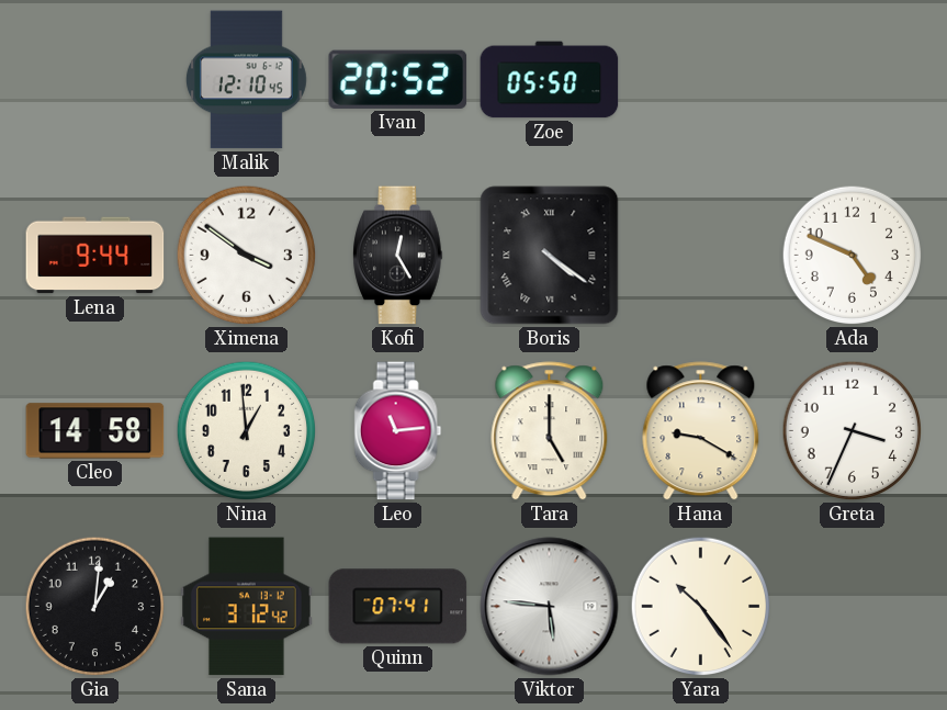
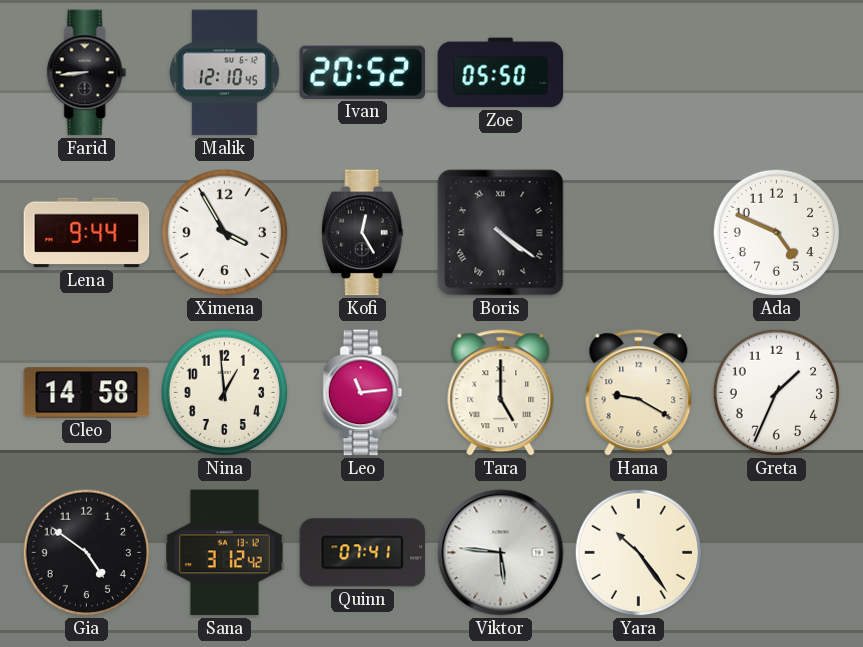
Farid: none -> 8:44 (87, 73)
Ximena: 3:51 -> 3:55 (225, 233)
Greta: 3:34 -> 1:34 (777, 393)
Gia: 1:01 -> 4:51 (87, 553)
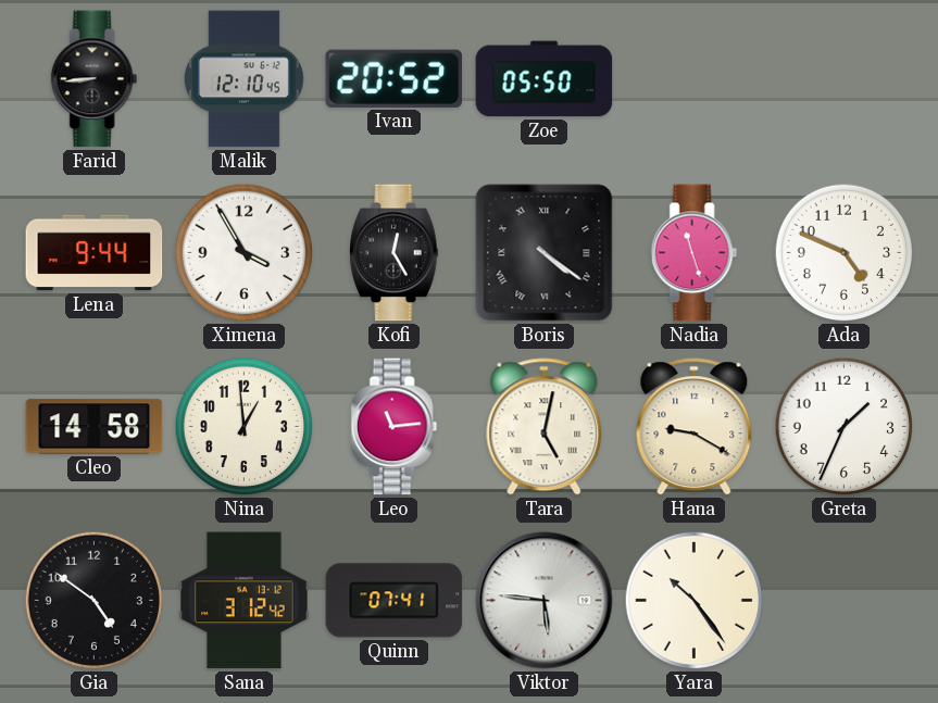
Nadia: none -> 11:27 (695, 253)
Tara: 5:00 -> 5:02 (545, 427)
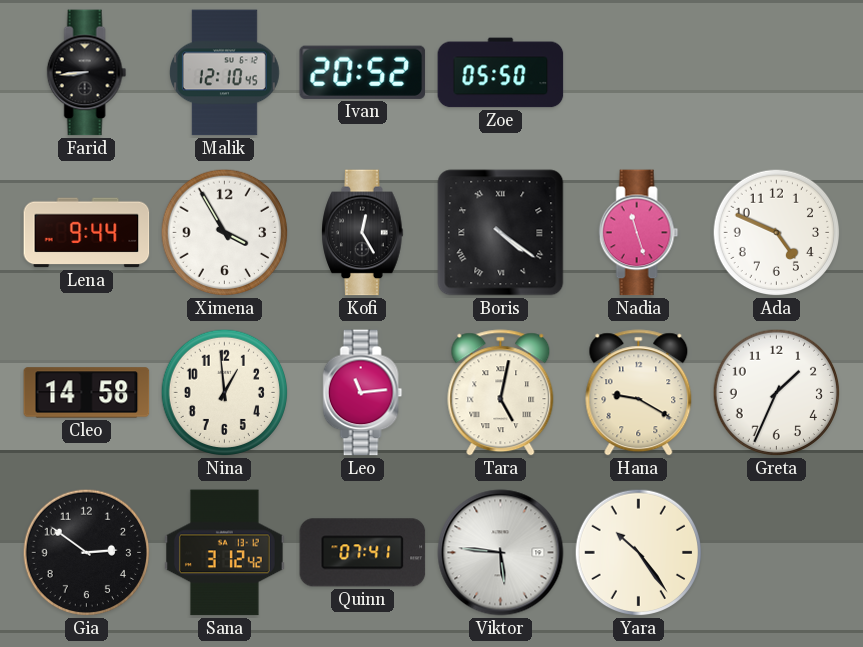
Gia: 4:51 -> 2:51 (87, 553)
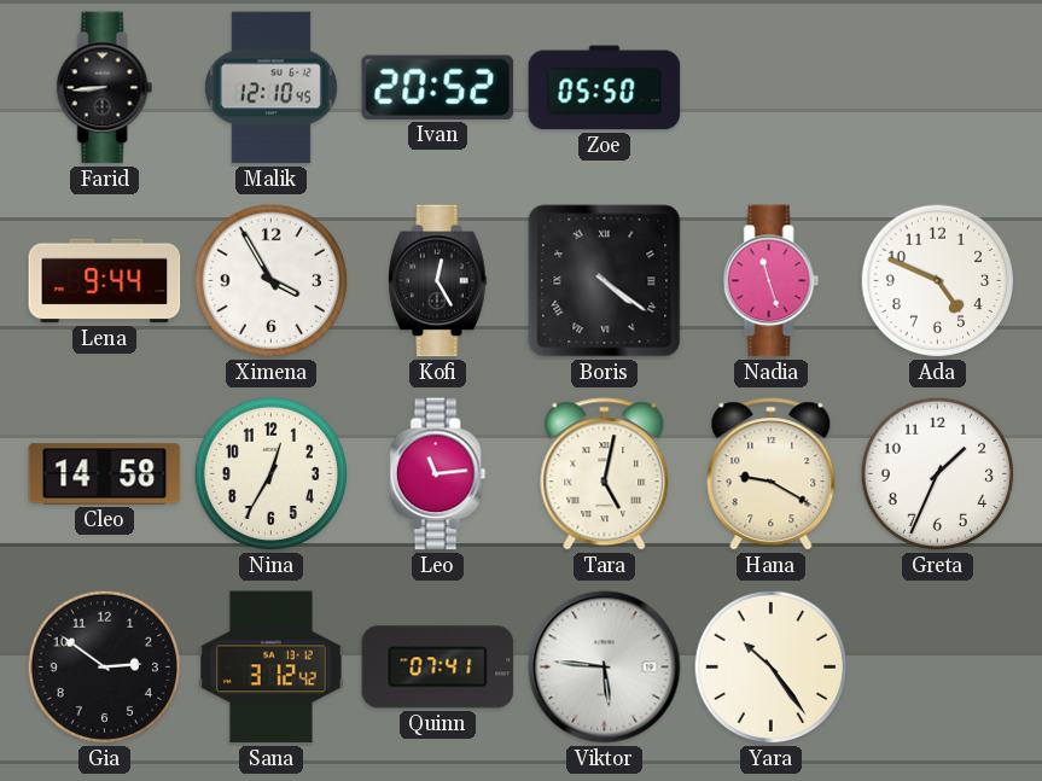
Nina: 12:59 -> 12:35 (272, 474)
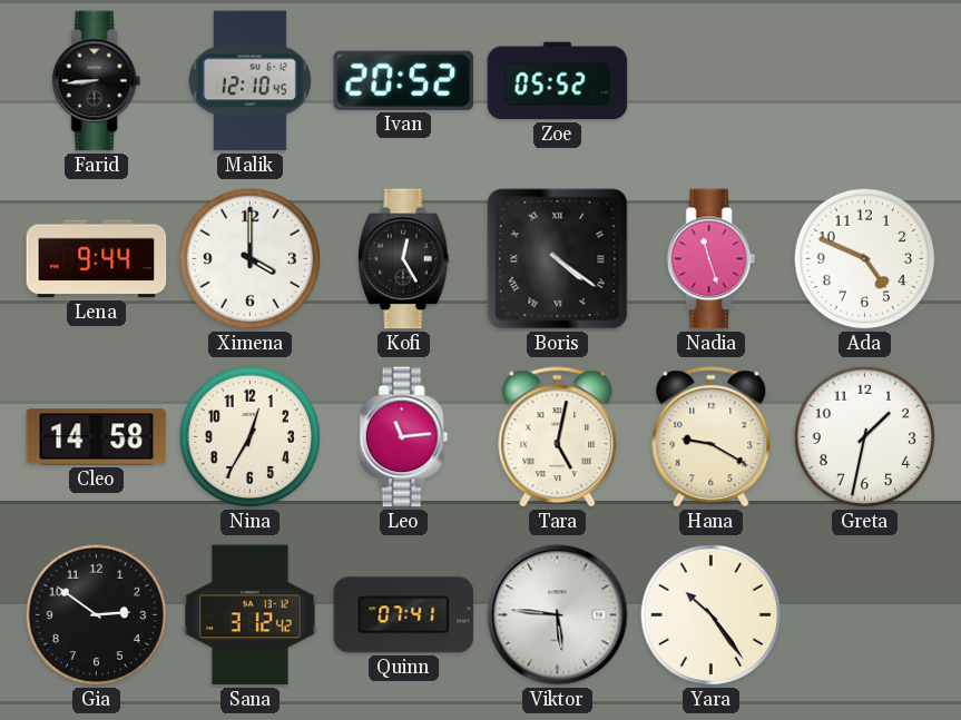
Zoe: 05:50 -> 05:52 (558, 81)
Ximena: 3:55 -> 4:00 (251, 259)
Greta: 1:34 -> 1:32 (865, 437)
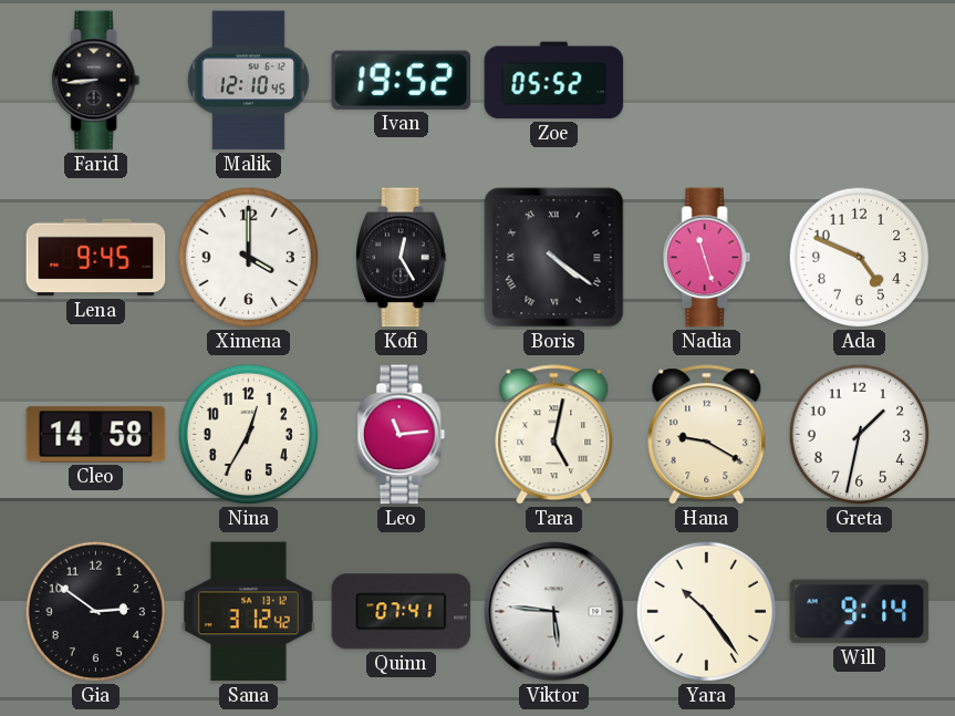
Ivan: 20:52 -> 19:52 (402, 80)
Lena: 9:44 -> 9:45 (96, 258)
Will: none -> 9:14 (860, 612)
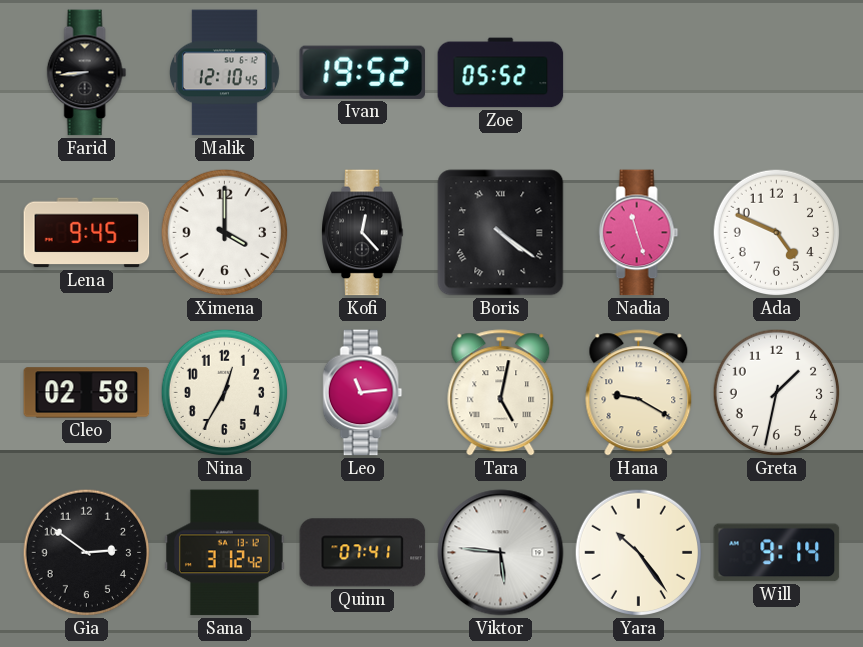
Kofi: 12:25 -> 12:23 (363, 233)
Cleo: 14:58 -> 02:58 (87, 393)
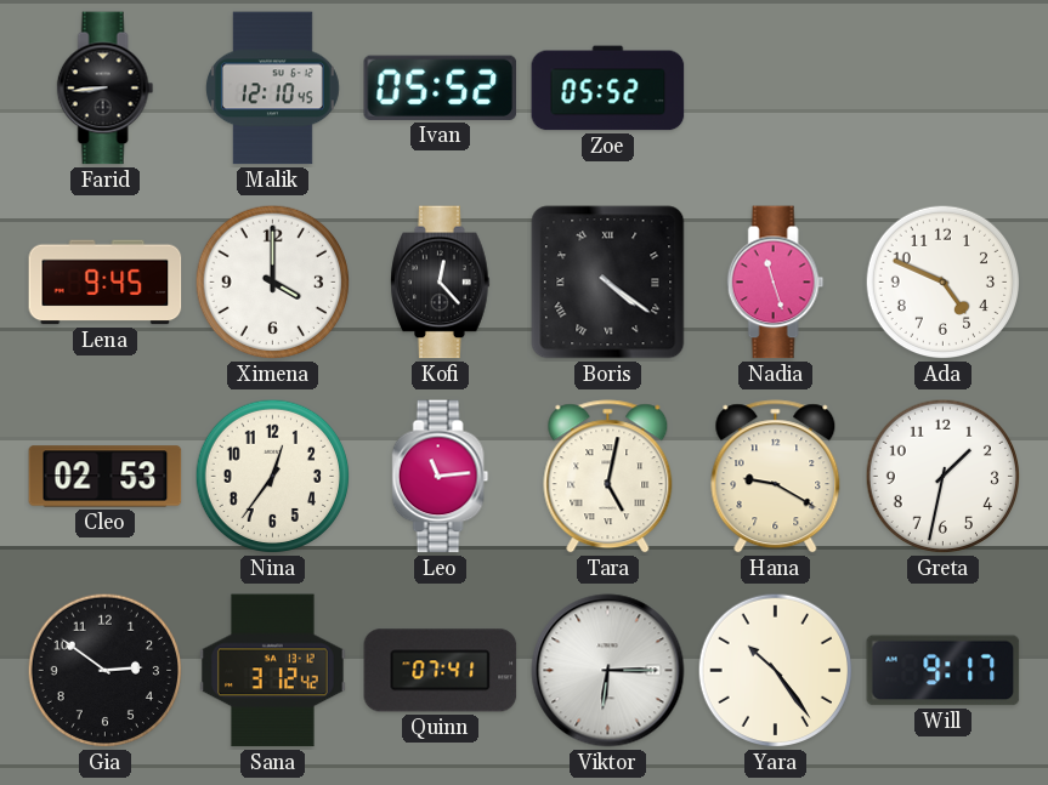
Ivan: 19:52 -> 05:52 (441, 87)
Cleo: 02:58 -> 02:53 (106, 477)
Nina: 12:35 -> 12:36 (273, 477)
Viktor: 5:46 -> 6:15 (608, 671)
Will: 9:14 -> 9:17 (944, 671)
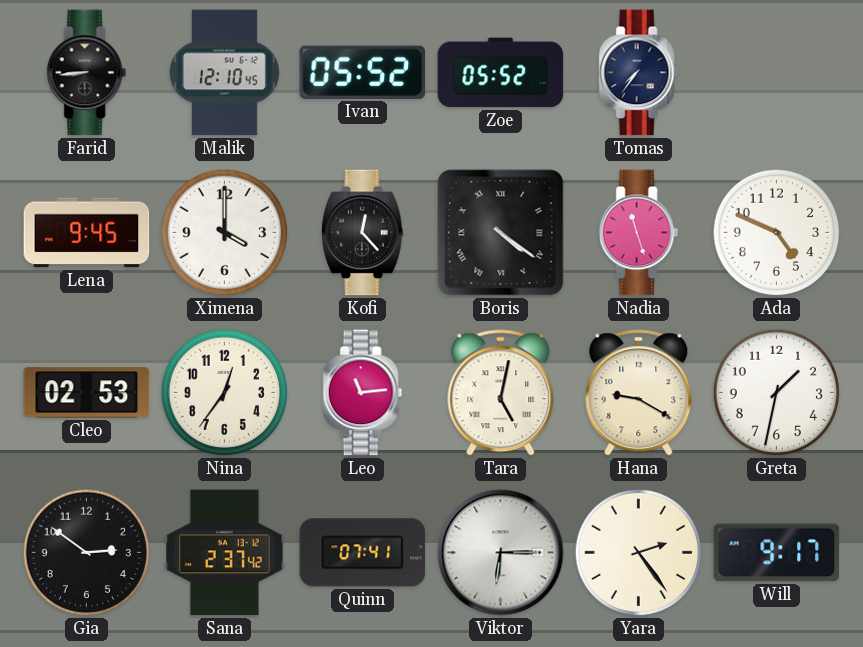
Tomas: none -> 7:36 (639, 73)
Sana: 3:12 -> 2:37 (225, 553)
Yara: 10:24 -> 2:24 (639, 553)
